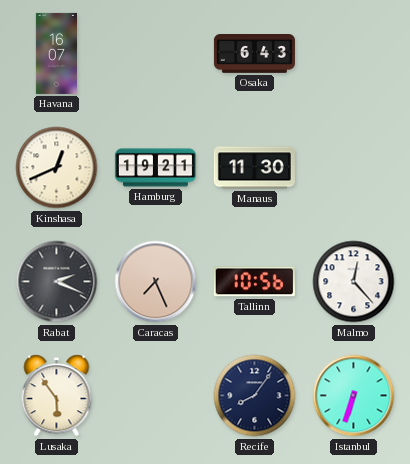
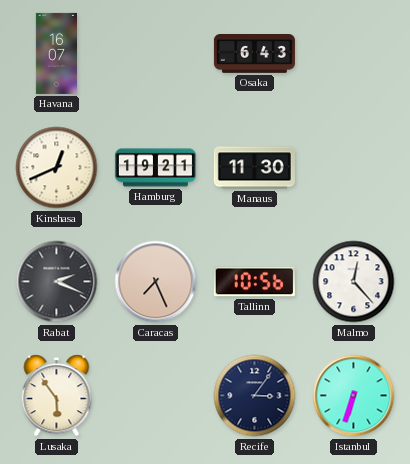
Recife: 8:06 -> 3:06 (255, 396)
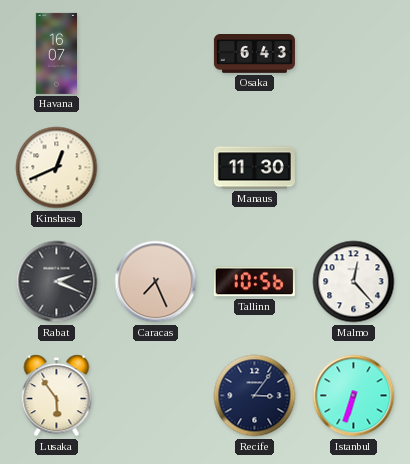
Hamburg: 19:21 -> none (155, 168)
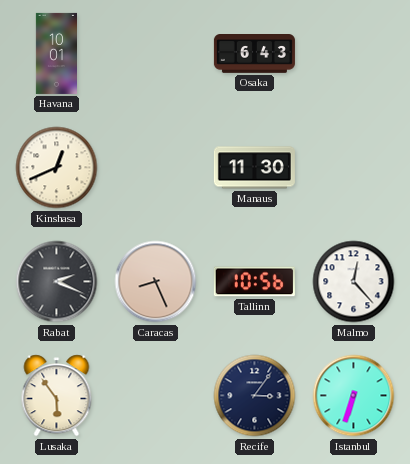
Havana: 16:07 -> 10:01 (56, 53)
Caracas: 7:26 -> 8:26 (156, 282)
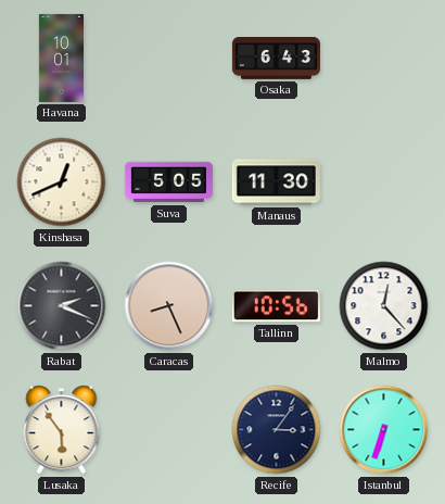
Suva: none -> 5:05 (168, 182)
